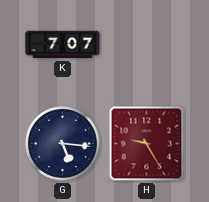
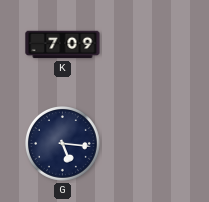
K: 7:07 -> 7:09 (63, 45)
H: 9:25 -> none (147, 144)
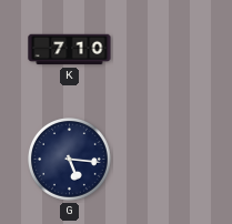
K: 7:09 -> 7:10 (70, 50)
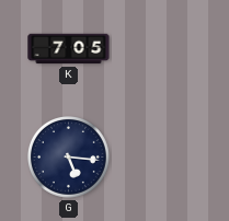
K: 7:10 -> 7:05 (69, 49)
